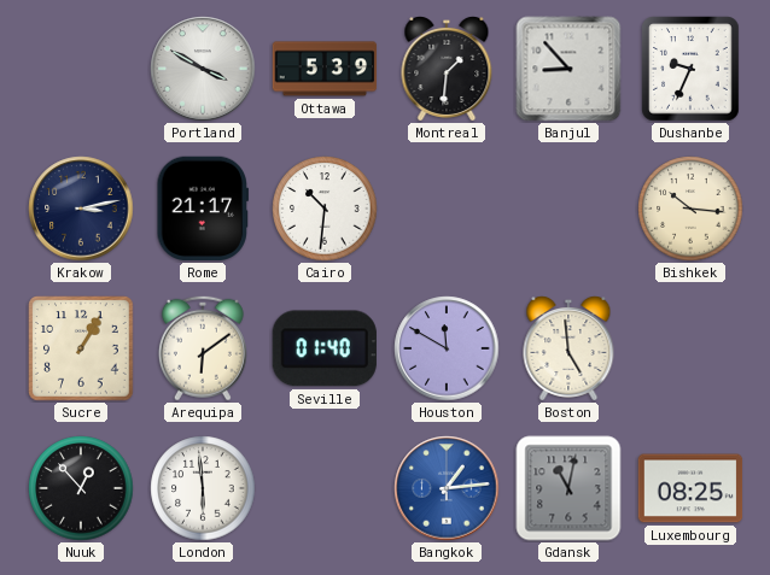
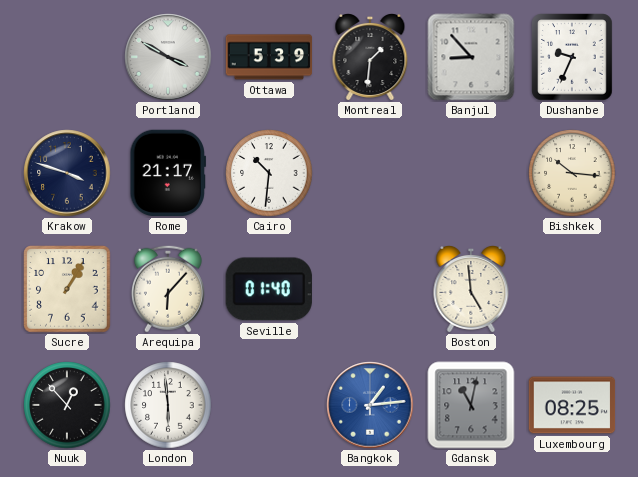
Krakow: 3:13 -> 3:48 (67, 173)
Arequipa: 6:09 -> 6:07 (168, 289)
Houston: 11:50 -> none (447, 348)
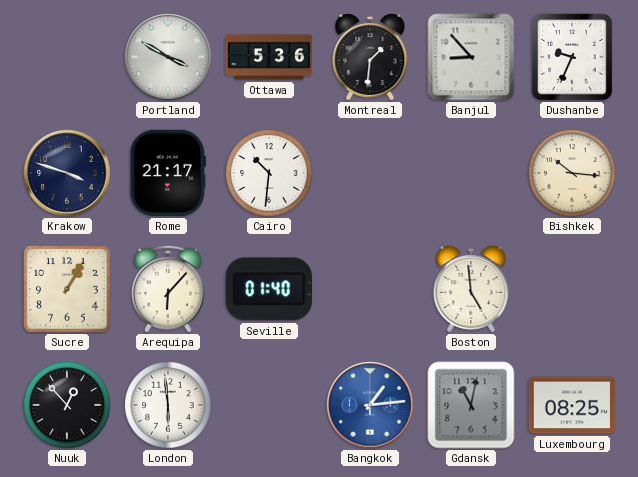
Ottawa: 5:39 -> 5:36 (269, 57)
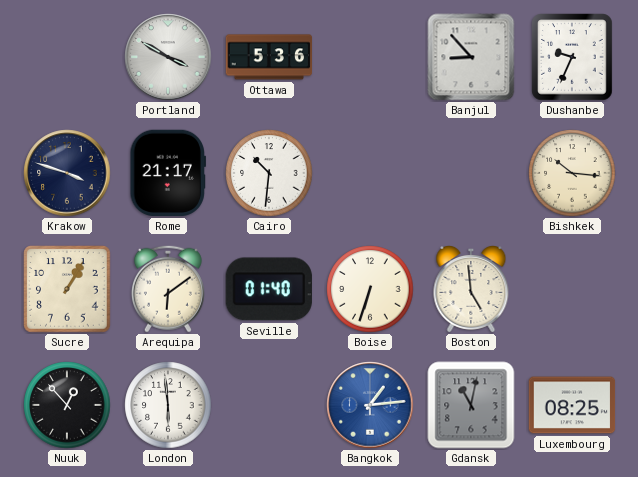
Montreal: 1:31 -> none (370, 58)
Arequipa: 6:07 -> 6:09 (168, 289)
Boise: none -> 6:33 (370, 289)
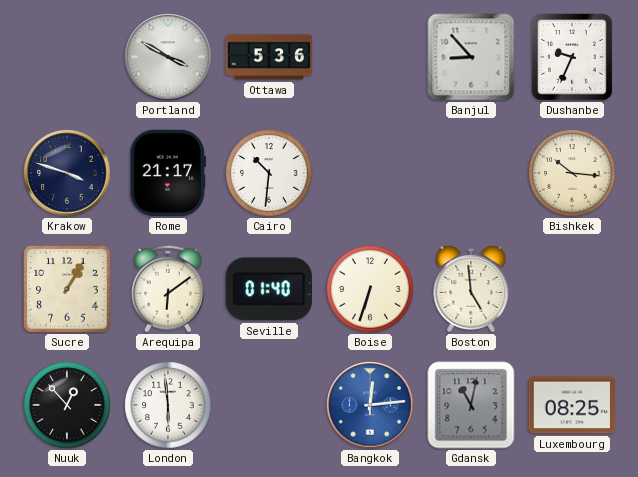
Bangkok: 1:14 -> 12:14 (370, 405)
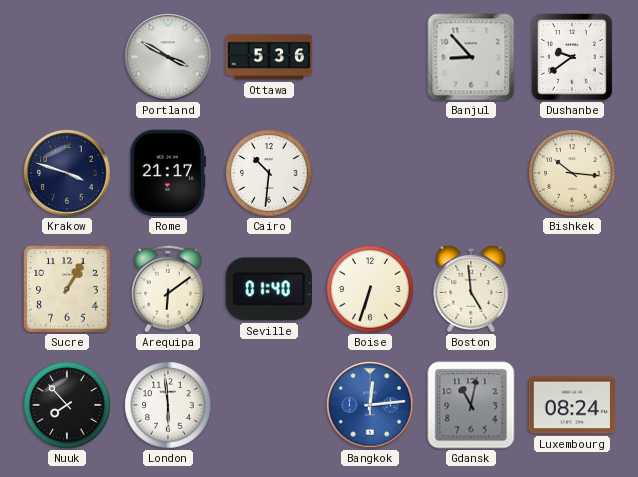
Dushanbe: 9:34 -> 9:39 (572, 57)
Nuuk: 12:53 -> 7:53 (67, 405)
Luxembourg: 08:25 -> 08:24 (572, 405)
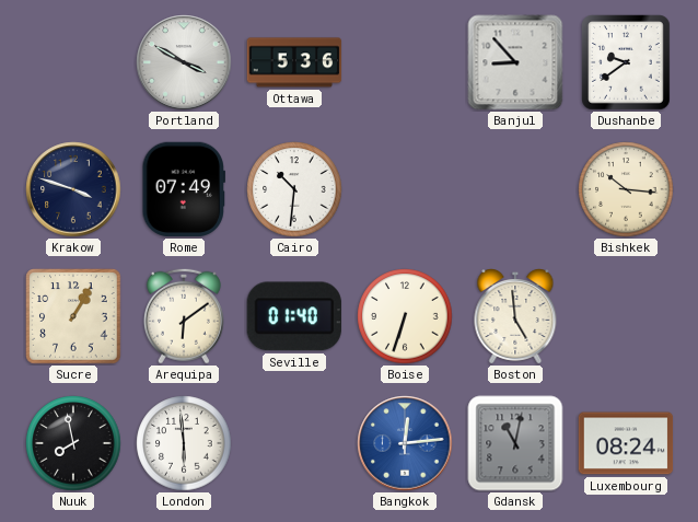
Rome: 21:17 -> 07:49 (183, 189)
Nuuk: 7:53 -> 7:58 (73, 443)
